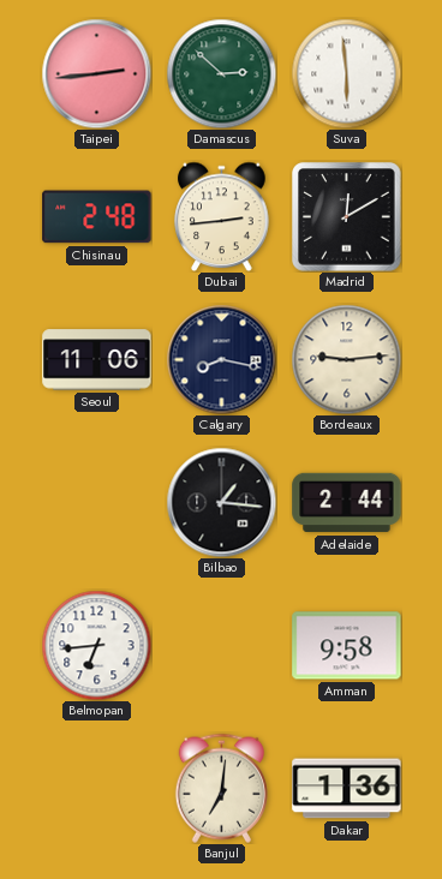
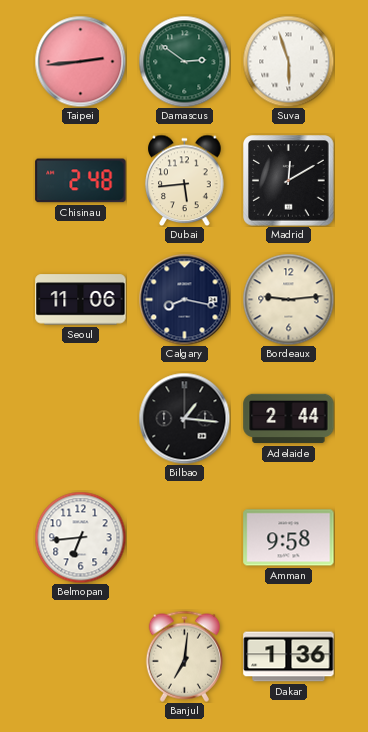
Damascus: 2:52 -> 2:51 (184, 61)
Suva: 5:59 -> 5:57 (288, 61)
Dubai: 2:44 -> 5:44 (185, 180)
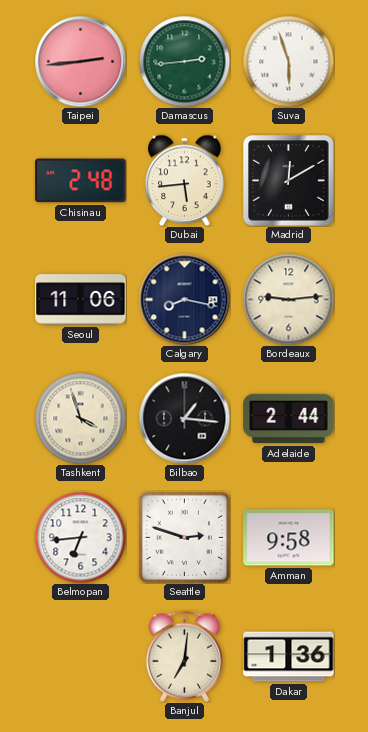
Damascus: 2:51 -> 2:44 (184, 61)
Tashkent: none -> 3:57 (80, 418)
Seattle: none -> 2:48 (184, 537)
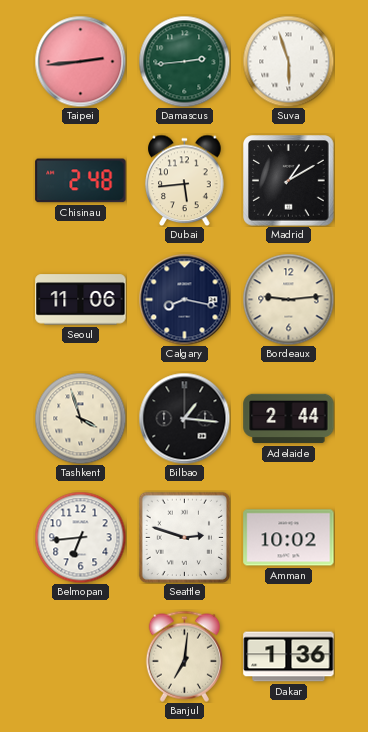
Madrid: 12:10 -> 1:10 (289, 181)
Amman: 9:58 -> 10:02 (289, 538)
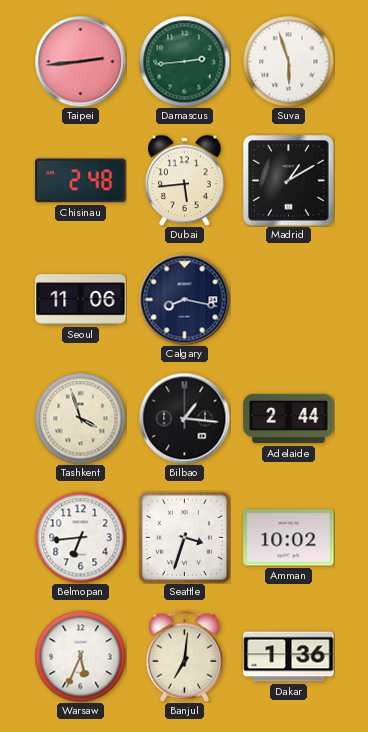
Bordeaux: 9:14 -> none (288, 299)
Seattle: 2:48 -> 3:33 (184, 537)
Warsaw: none -> 5:34 (80, 656)
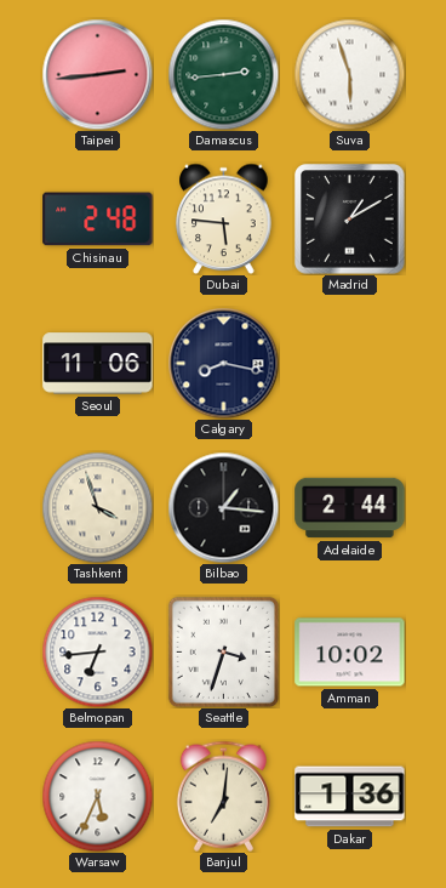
Dubai: 5:44 -> 5:46 (224, 218)
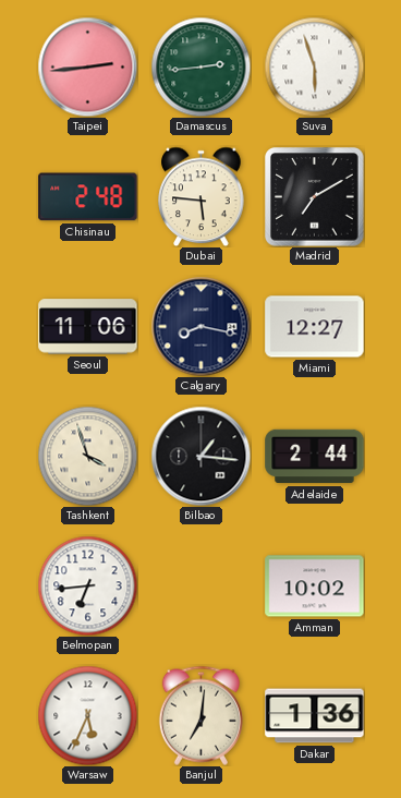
Madrid: 1:10 -> 7:10 (315, 197)
Miami: none -> 12:27 (315, 327)
Seattle: 3:33 -> none (223, 651)
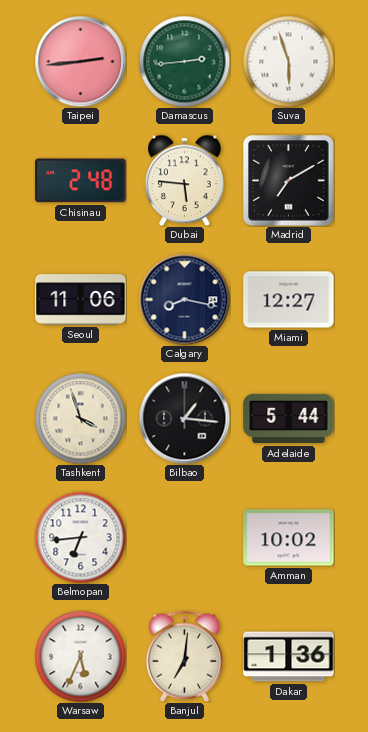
Adelaide: 2:44 -> 5:44 (289, 419)
